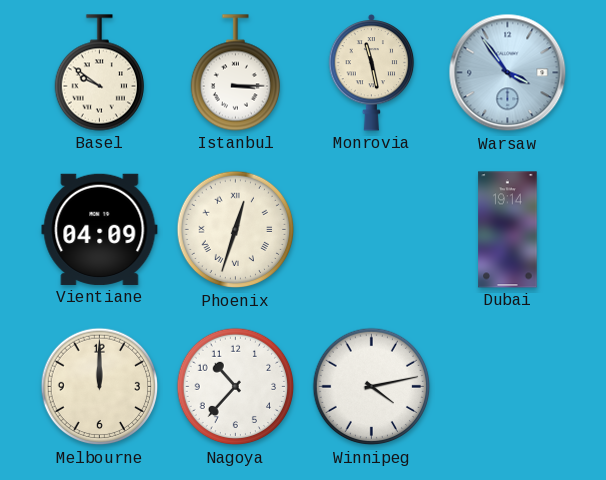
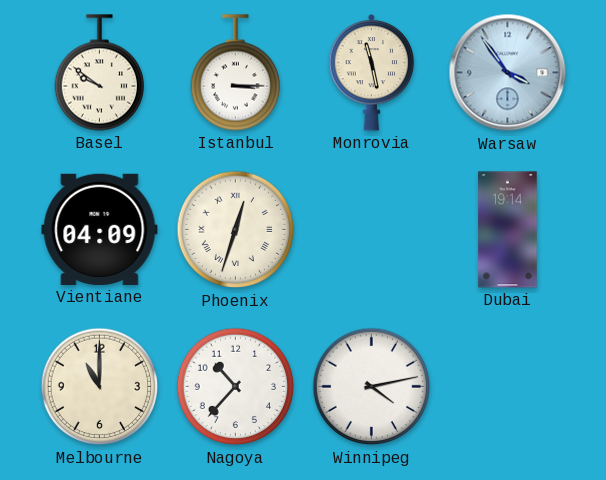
Melbourne: 12:00 -> 11:00 (100, 387)
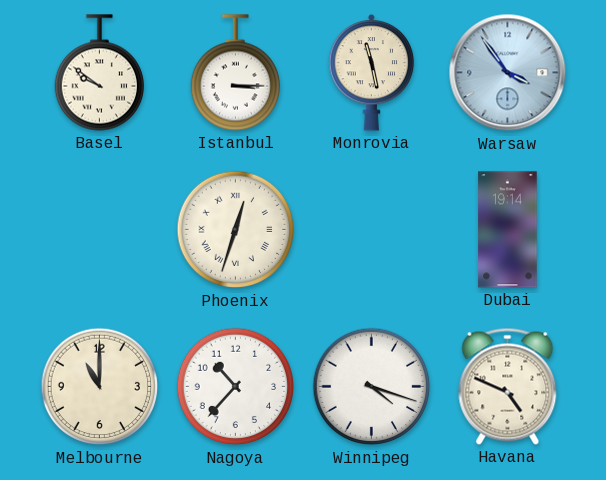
Vientiane: 04:09 -> none (100, 229)
Winnipeg: 4:13 -> 4:18 (372, 387)
Havana: none -> 4:49 (508, 386)
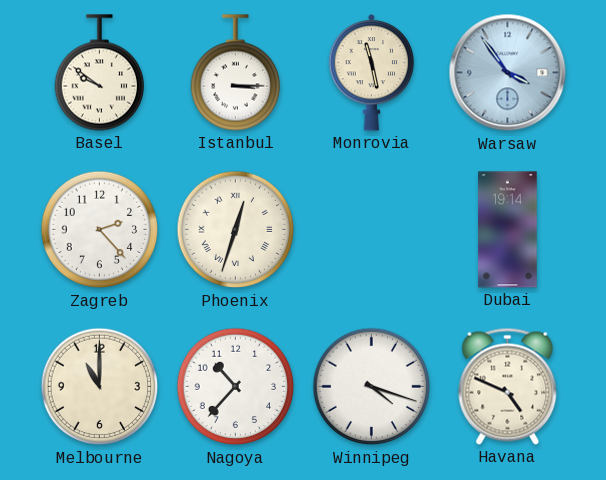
Zagreb: none -> 2:23 (100, 230)
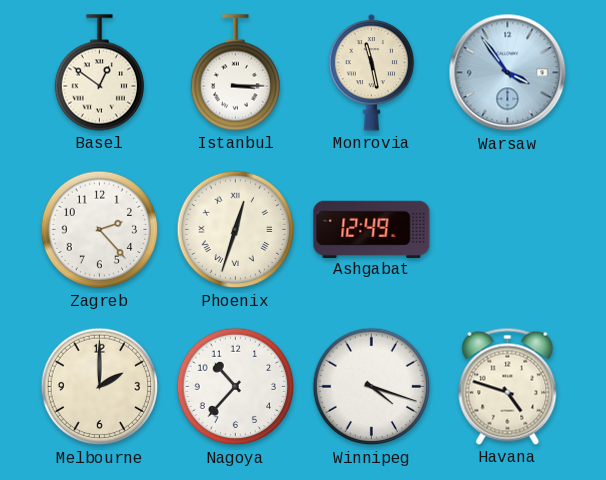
Basel: 9:51 -> 12:51 (99, 73)
Ashgabat: none -> 12:49 (372, 229)
Dubai: 19:14 -> none (508, 230)
Melbourne: 11:00 -> 2:00 (100, 387)
Havana: 4:49 -> 4:48 (508, 386)
